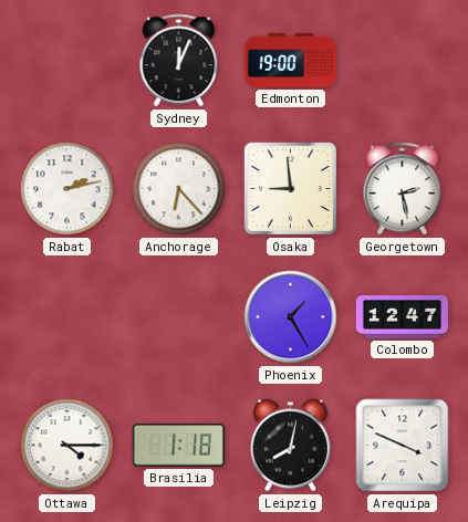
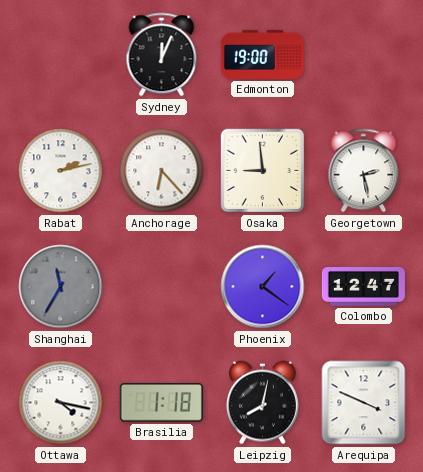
Shanghai: none -> 11:35 (61, 287)
Phoenix: 1:25 -> 1:21 (263, 287)
Ottawa: 4:15 -> 4:17 (61, 403)
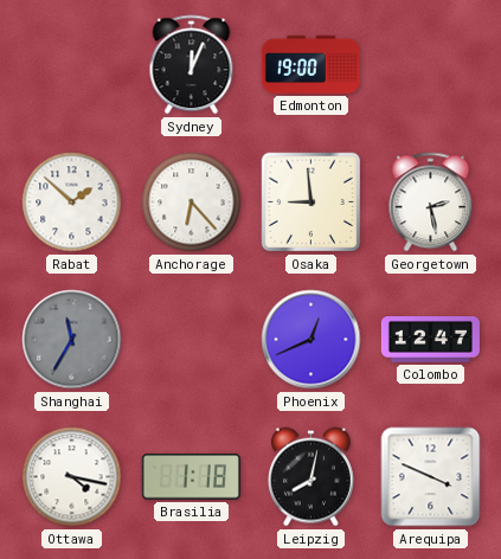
Rabat: 2:13 -> 1:52 (72, 203)
Phoenix: 1:21 -> 12:41 (311, 340)
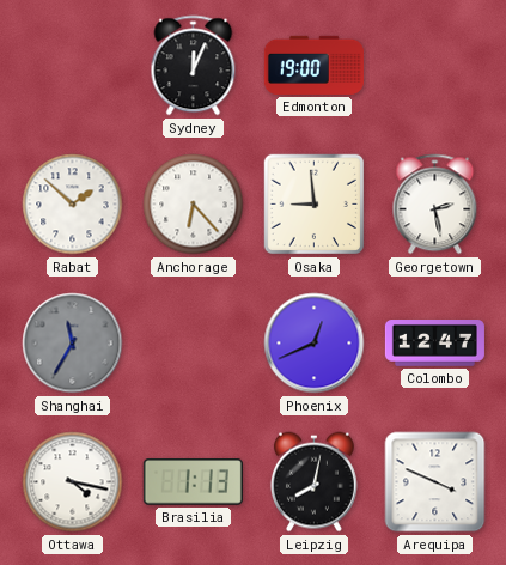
Brasilia: 1:18 -> 1:13 (193, 482)
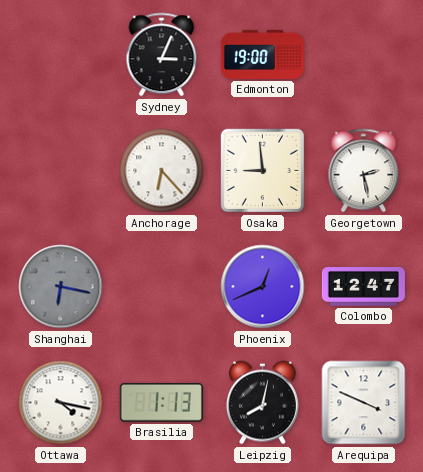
Sydney: 12:04 -> 3:04 (162, 55)
Rabat: 1:52 -> none (73, 205)
Shanghai: 11:35 -> 6:17 (61, 287)
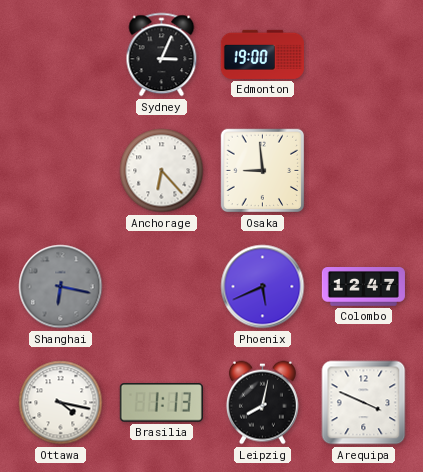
Georgetown: 2:28 -> none (364, 171)
Phoenix: 12:41 -> 5:41 (263, 287)
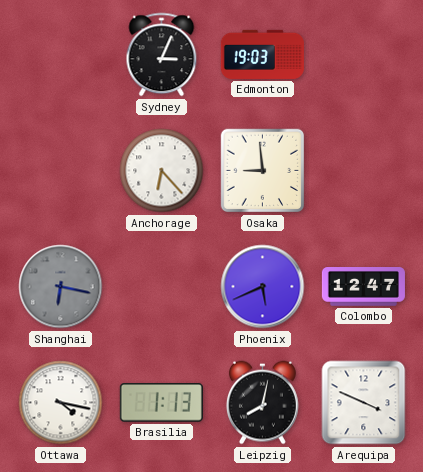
Edmonton: 19:00 -> 19:03 (262, 54)
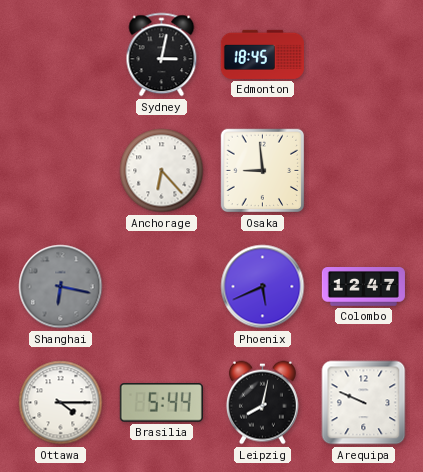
Sydney: 3:04 -> 3:02 (162, 55)
Edmonton: 19:03 -> 18:45 (262, 54)
Ottawa: 4:17 -> 4:15 (61, 403)
Brasilia: 1:13 -> 5:44 (161, 403)
Arequipa: 3:49 -> 9:49 (364, 403)
